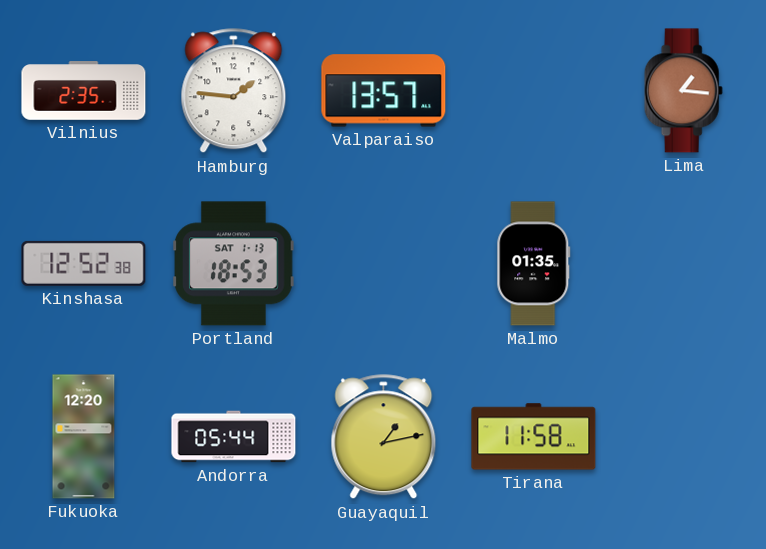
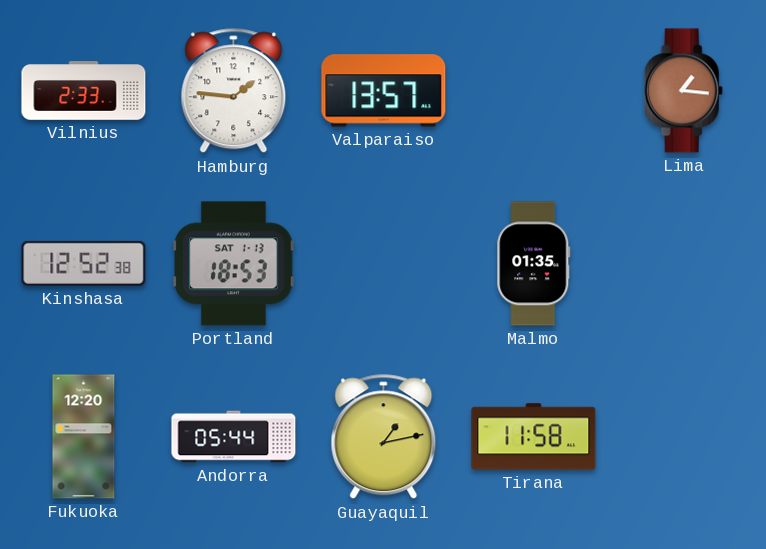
Vilnius: 2:35 -> 2:33 (84, 91)
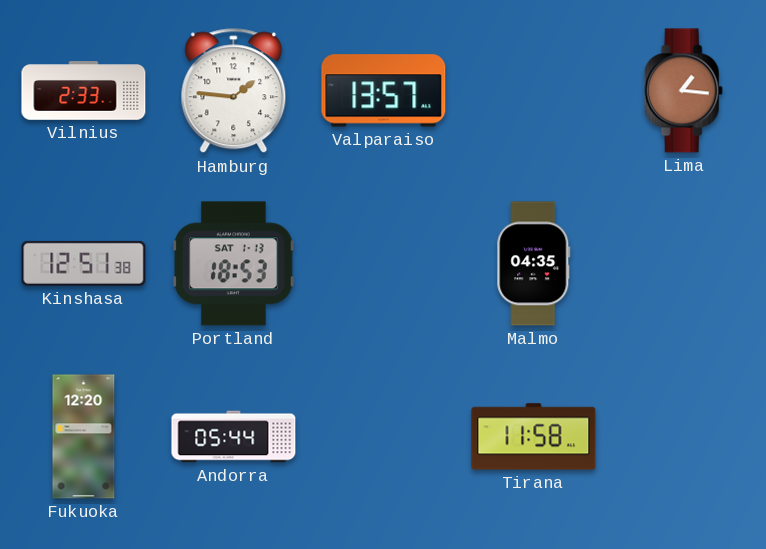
Kinshasa: 12:52 -> 12:51 (84, 263)
Malmo: 01:35 -> 04:35 (534, 264)
Guayaquil: 1:13 -> none (384, 437)
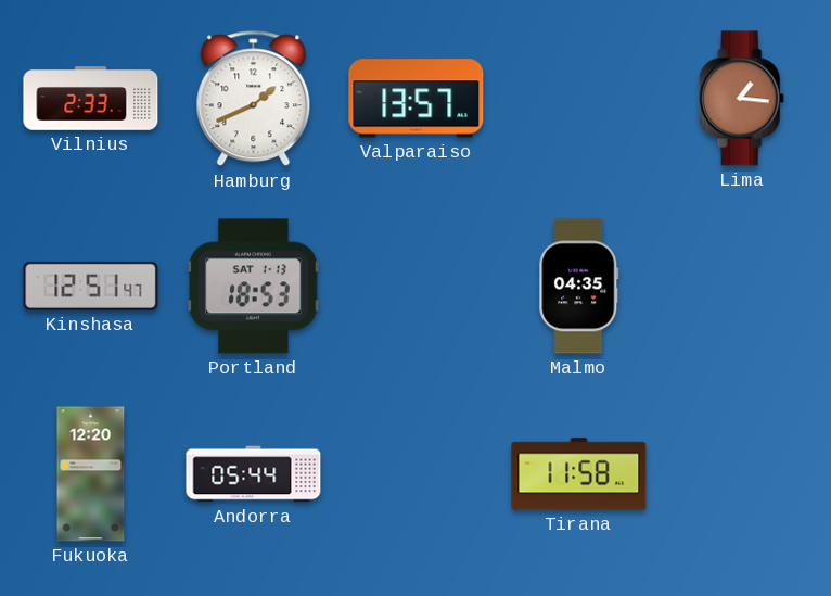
Hamburg: 1:46 -> 1:41 (254, 99)
Kinshasa: 12:51:38 -> 12:51:47 (91, 286)
